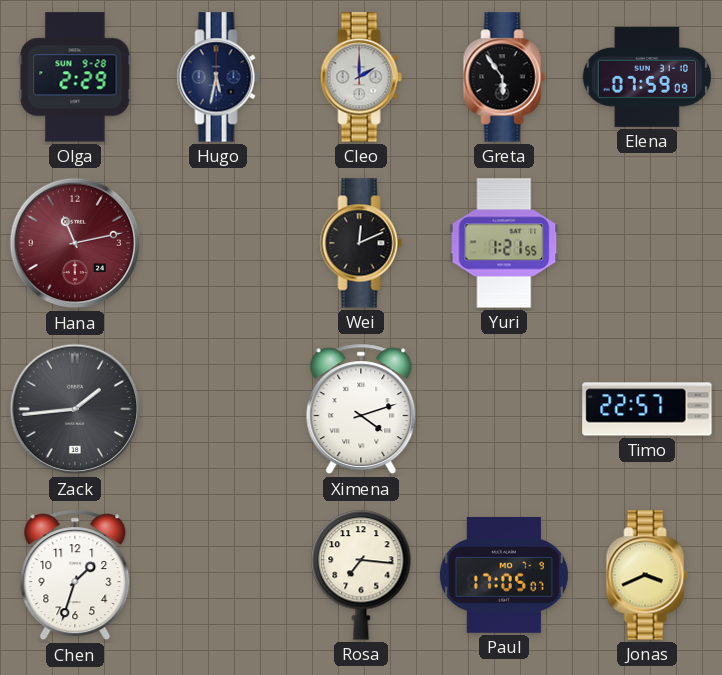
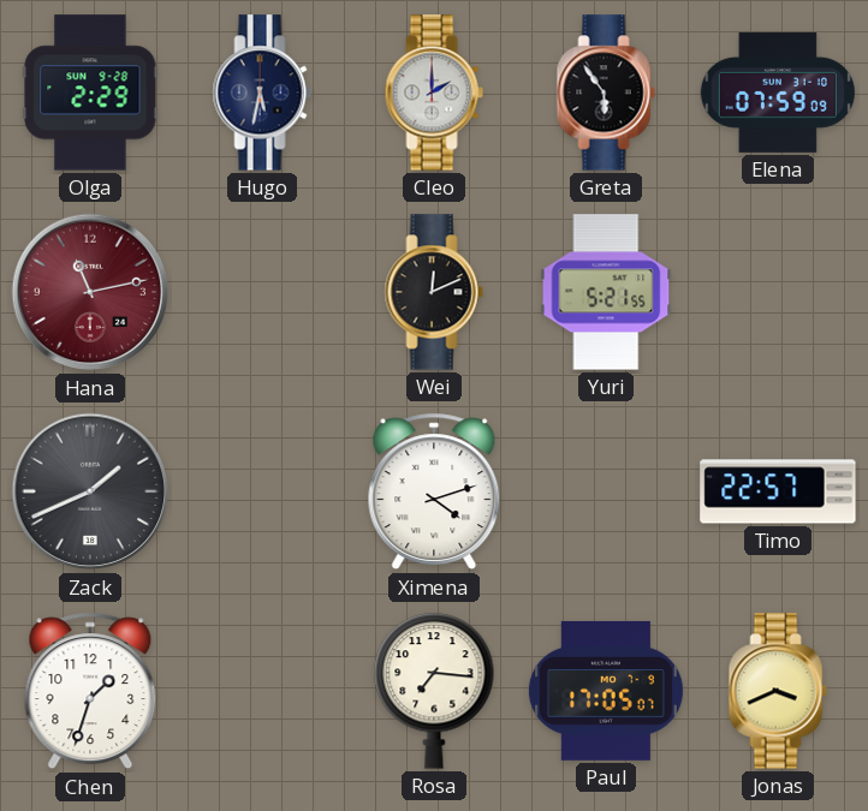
Yuri: 1:21 -> 5:21 (606, 292)
Zack: 1:44 -> 1:41 (90, 491)
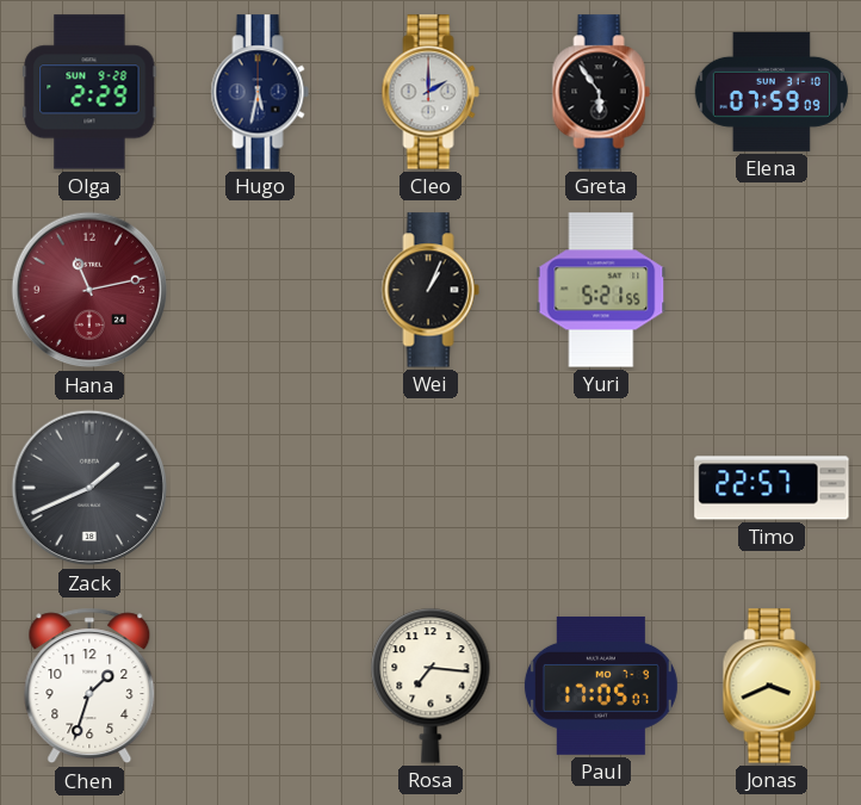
Wei: 12:11 -> 1:04 (430, 290)
Ximena: 4:12 -> none (434, 491)
